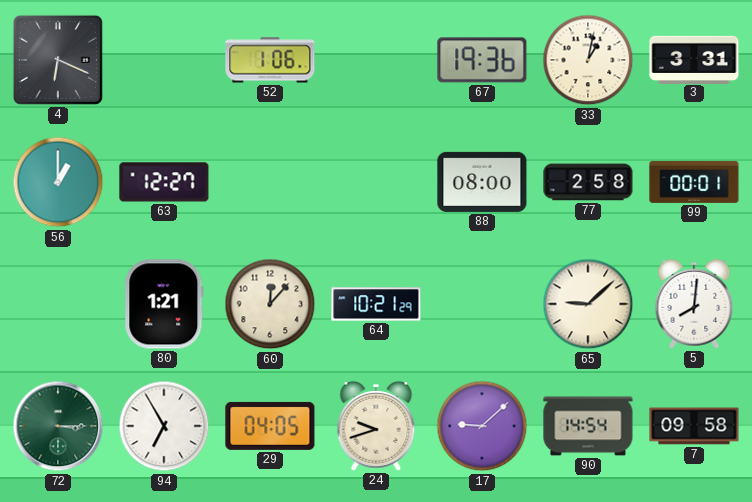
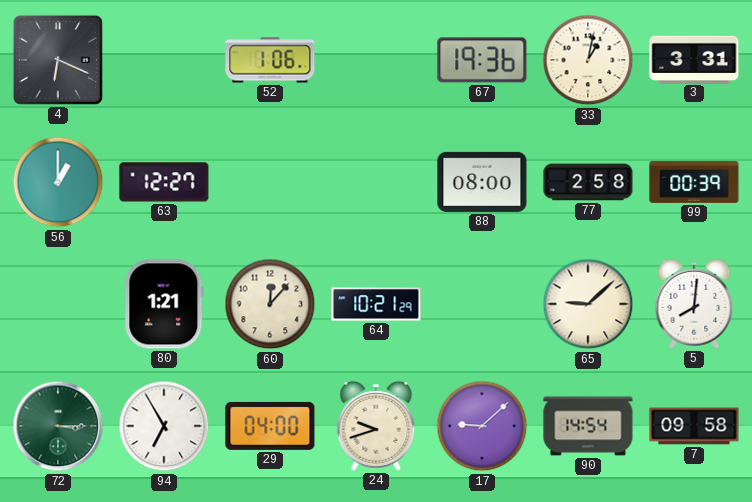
99: 00:01 -> 00:39 (694, 182)
29: 04:05 -> 04:00 (270, 426)
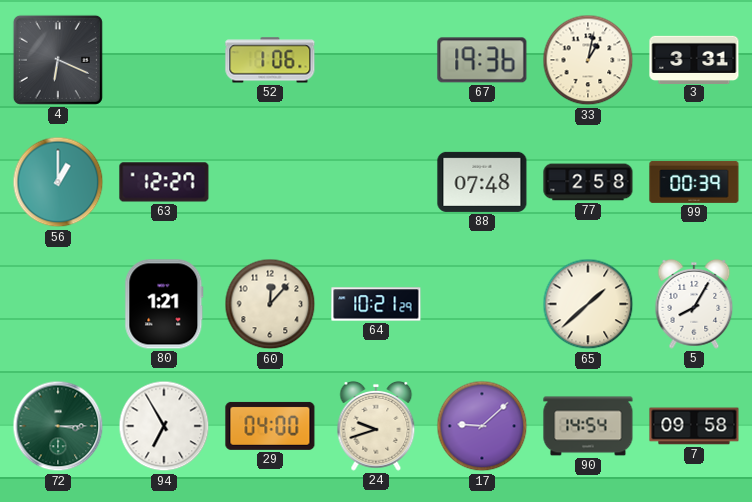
88: 08:00 -> 07:48 (482, 182)
65: 9:08 -> 1:38 (588, 304)
5: 8:01 -> 8:05 (694, 304)
